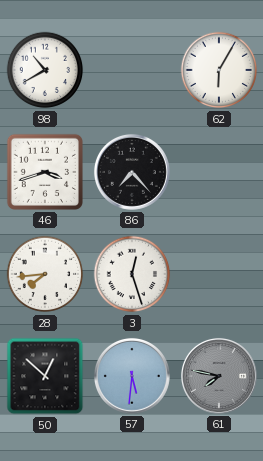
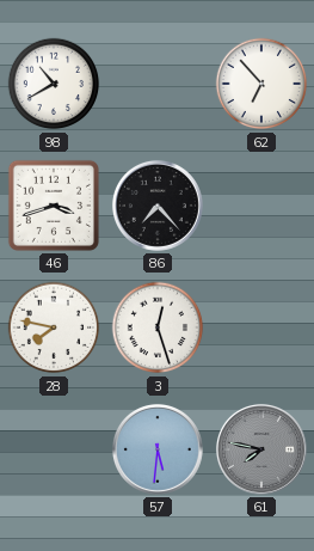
62: 6:05 -> 6:53 (261, 84)
28: 7:44 -> 7:47 (54, 327)
50: 12:52 -> none (45, 376)
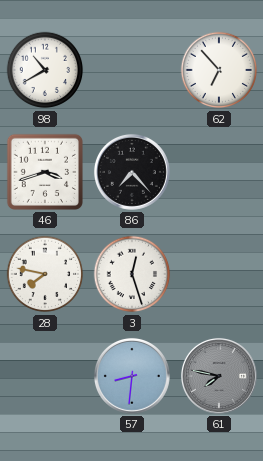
57: 5:31 -> 8:31 (132, 376)
